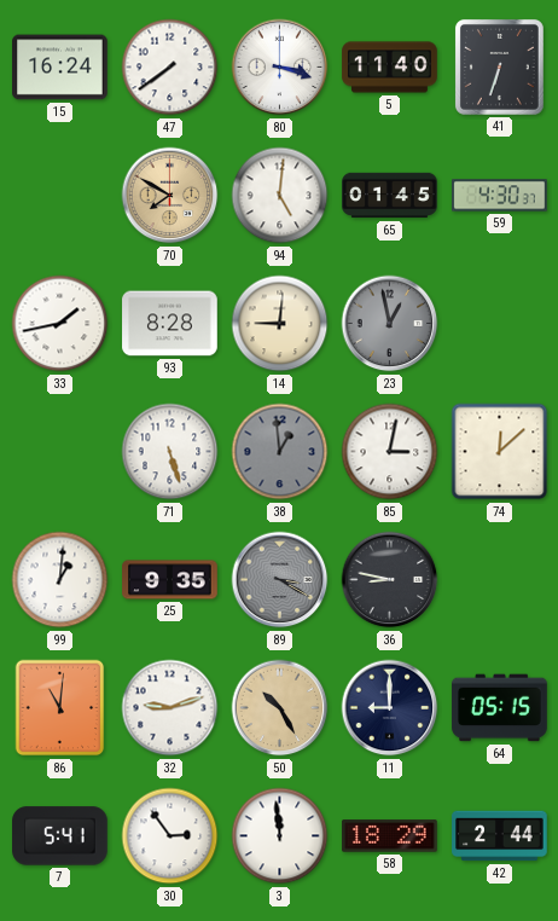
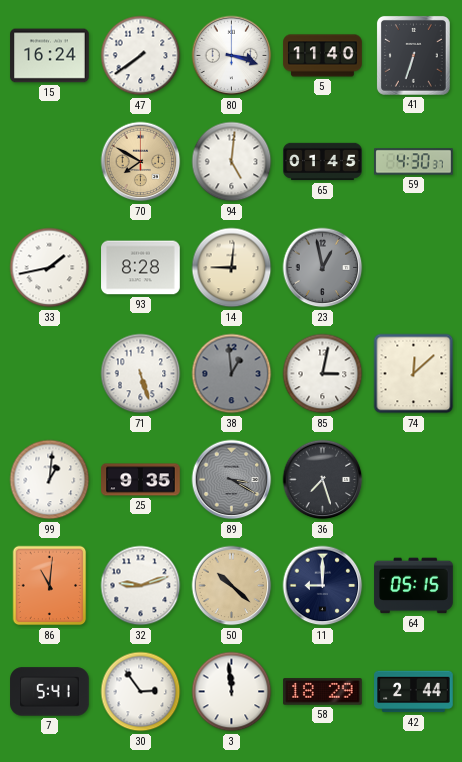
36: 8:47 -> 7:27 (323, 480)
50: 10:25 -> 10:22 (232, 586)
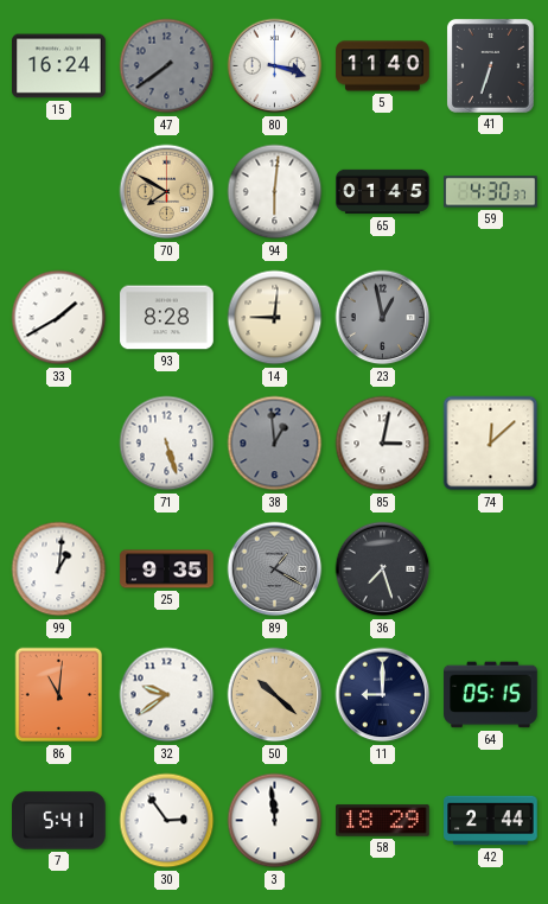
47 dial: white -> grey (167, 66)
94: 5:01 -> 6:01 (275, 192)
33: 1:43 -> 1:40 (59, 318)
89: 3:20 -> 1:20 (275, 569)
32: 9:12 -> 9:39 (167, 695)
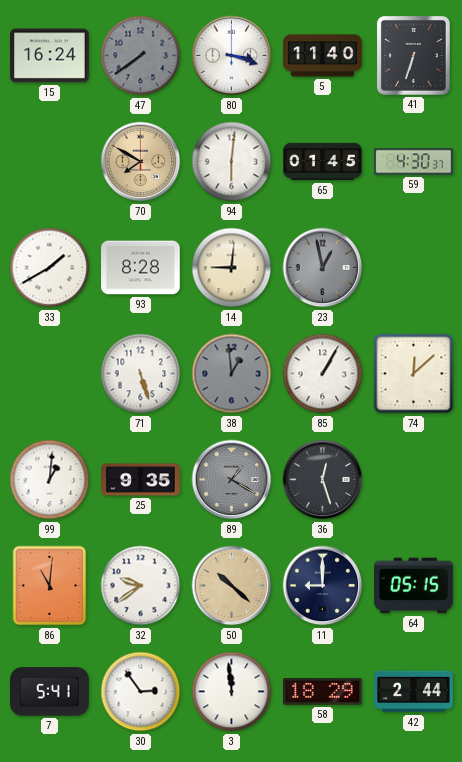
85: 3:02 -> 1:05 (323, 374)
36: 7:27 -> 12:27 (323, 480)
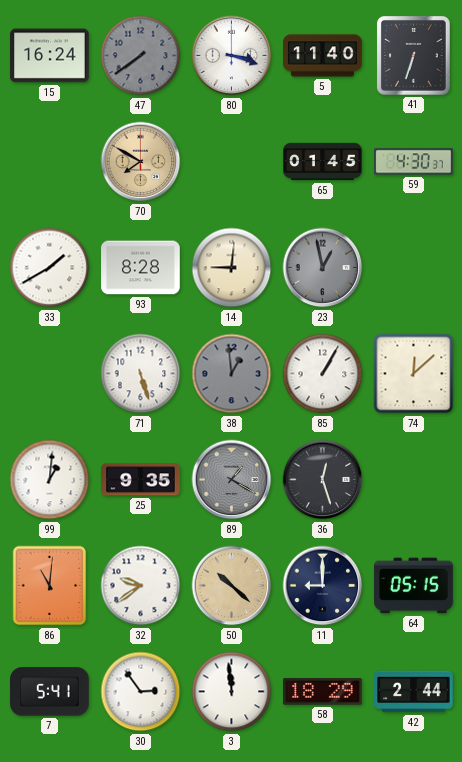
94: 6:01 -> none (232, 162)
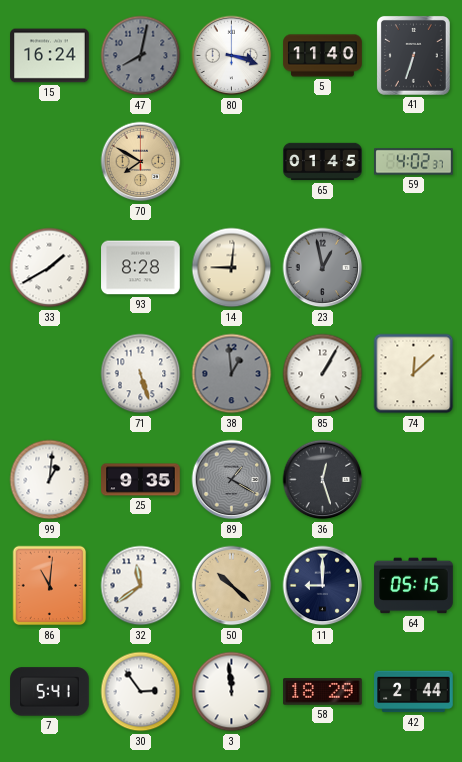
47: 7:39 -> 8:02 (141, 56)
59: 4:30 -> 4:02 (414, 162)
32: 9:39 -> 11:39 (141, 586)
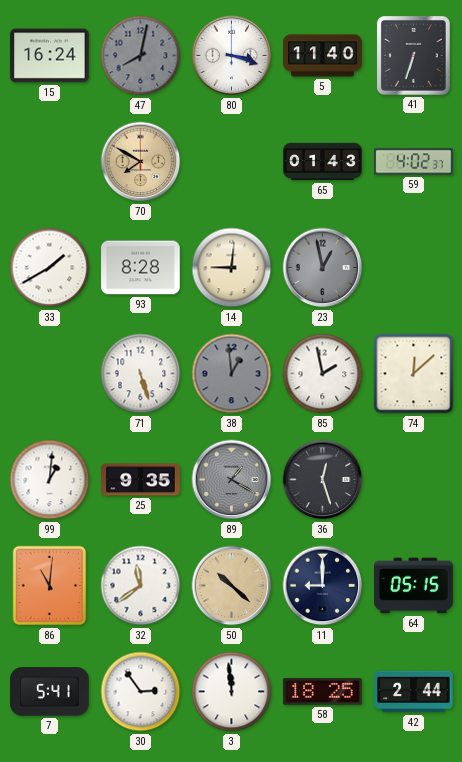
65: 01:45 -> 01:43 (323, 162)
85: 1:05 -> 1:58 (323, 374)
58: 18:29 -> 18:25 (323, 692)
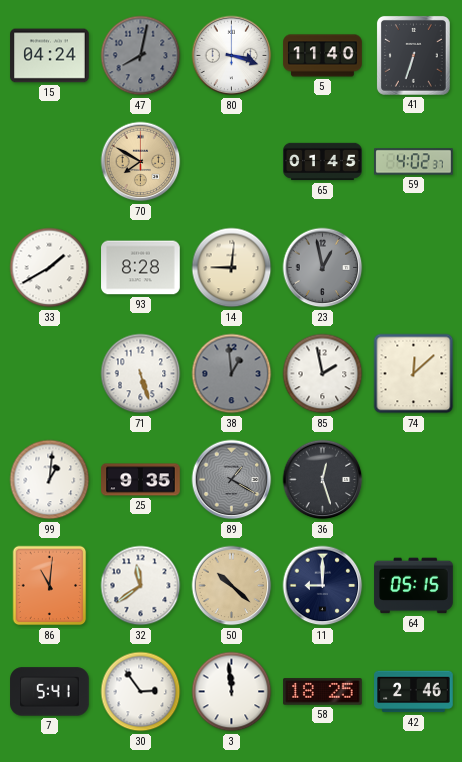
15: 16:24 -> 04:24 (50, 56)
65: 01:43 -> 01:45 (323, 162)
42: 2:44 -> 2:46 (414, 692)
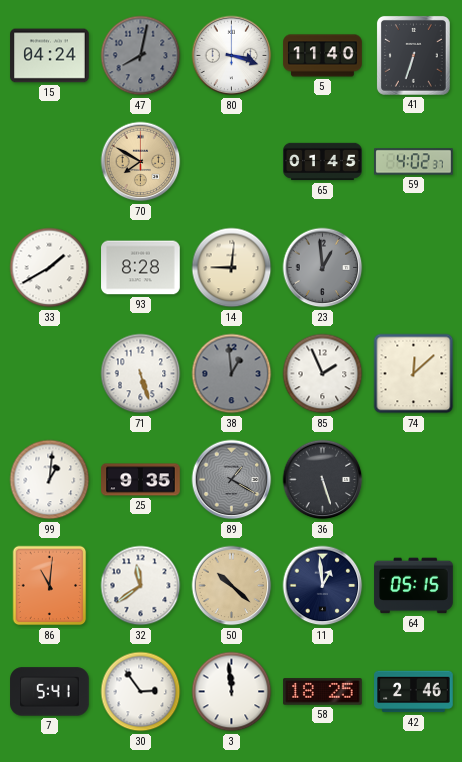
23: 12:58 -> 12:59 (323, 268)
85: 1:58 -> 1:56 (323, 374)
36: 12:27 -> 5:27 (323, 480)
11: 9:00 -> 12:59 (323, 586)
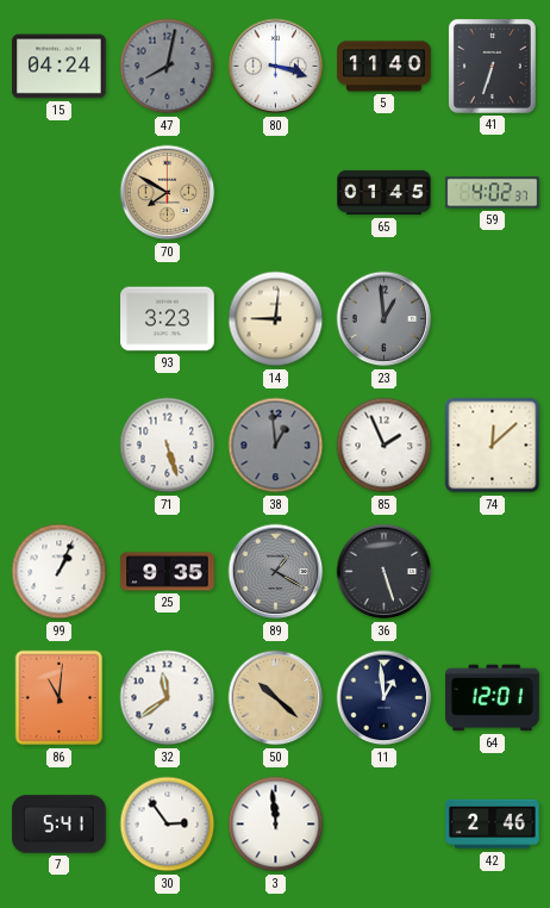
33: 1:40 -> none (50, 268)
93: 8:28 -> 3:23 (168, 319)
99: 1:01 -> 1:04 (60, 572)
64: 05:15 -> 12:01 (493, 698)
58: 18:25 -> none (323, 692)
